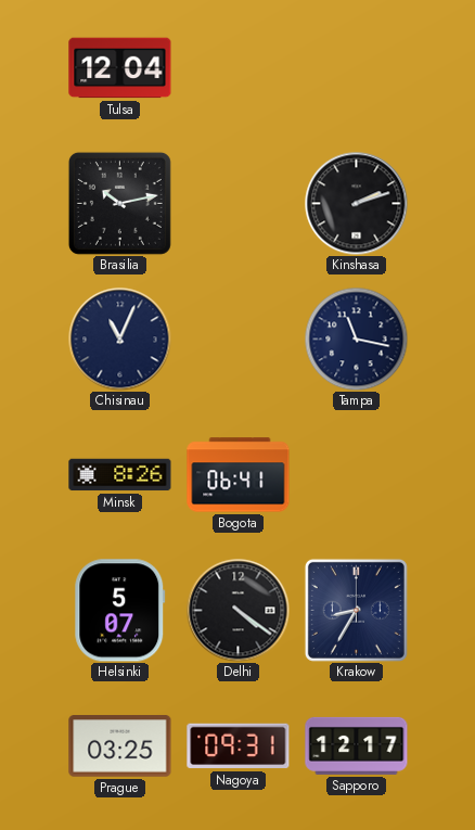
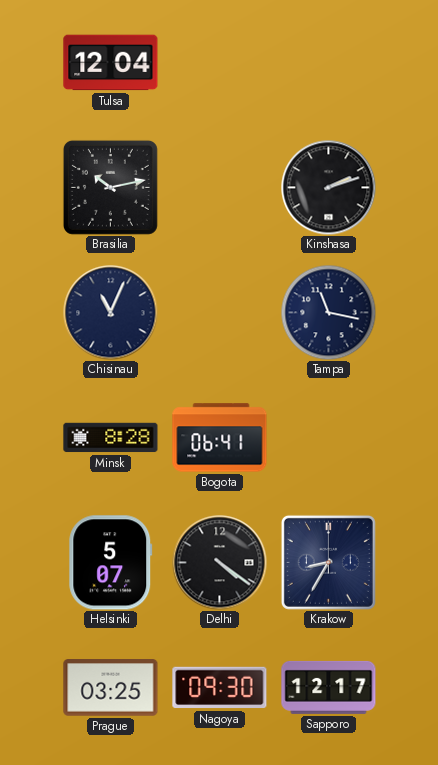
Minsk: 8:26 -> 8:28 (111, 438)
Nagoya: 09:31 -> 09:30 (220, 688)
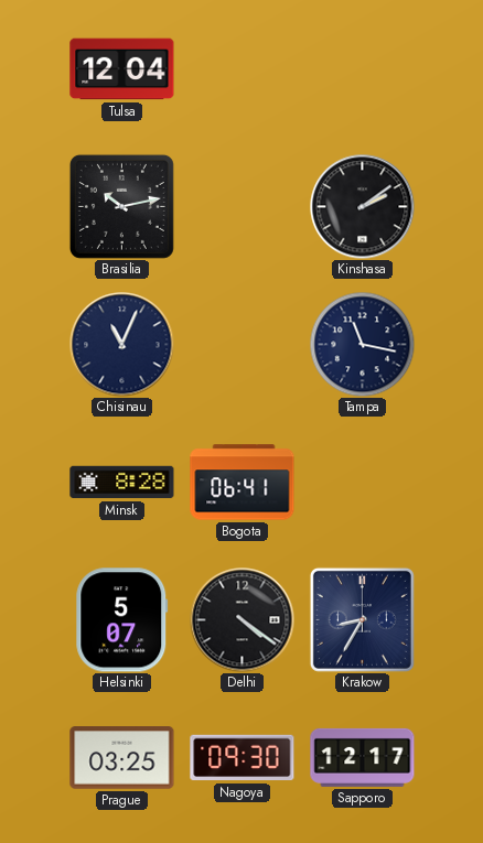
Kinshasa: 2:12 -> 2:09 (362, 206)
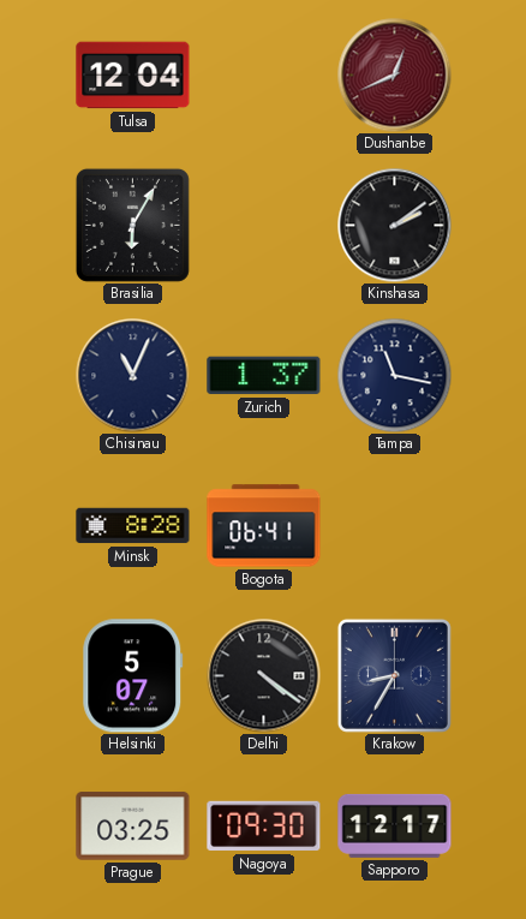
Dushanbe: none -> 12:41 (394, 74)
Brasilia: 10:13 -> 6:05 (132, 225)
Zurich: none -> 1:37 (264, 376)
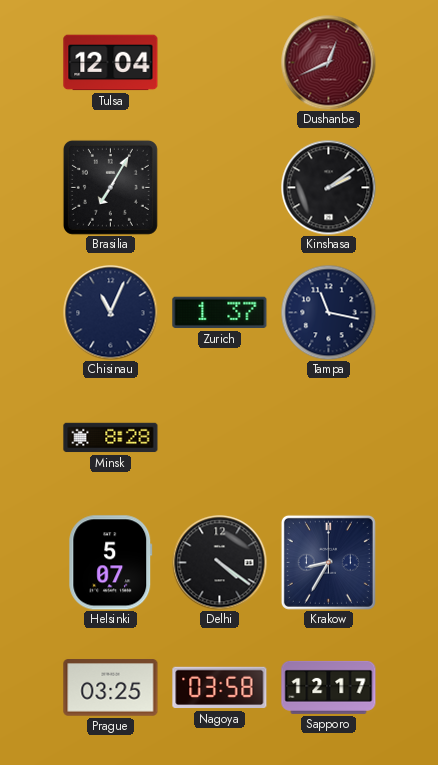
Brasilia: 6:05 -> 7:05 (110, 187)
Bogota: 06:41 -> none (264, 526)
Nagoya: 09:30 -> 03:58 (220, 688)
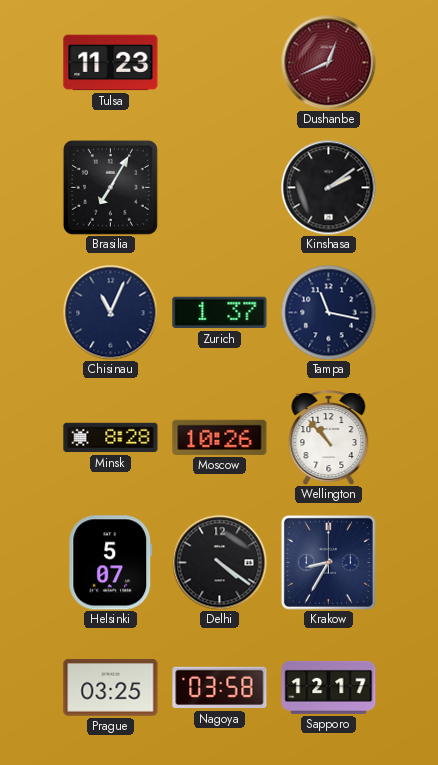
Tulsa: 12:04 -> 11:23 (111, 63)
Moscow: none -> 10:26 (220, 437)
Wellington: none -> 10:53 (329, 437)
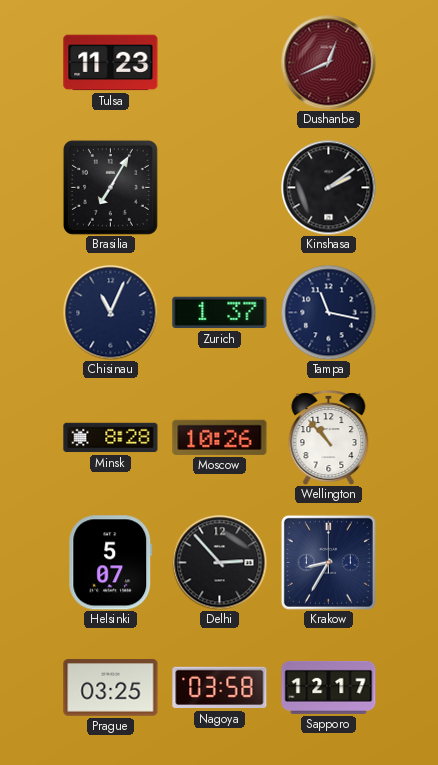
Delhi: 4:21 -> 2:53 (219, 562)
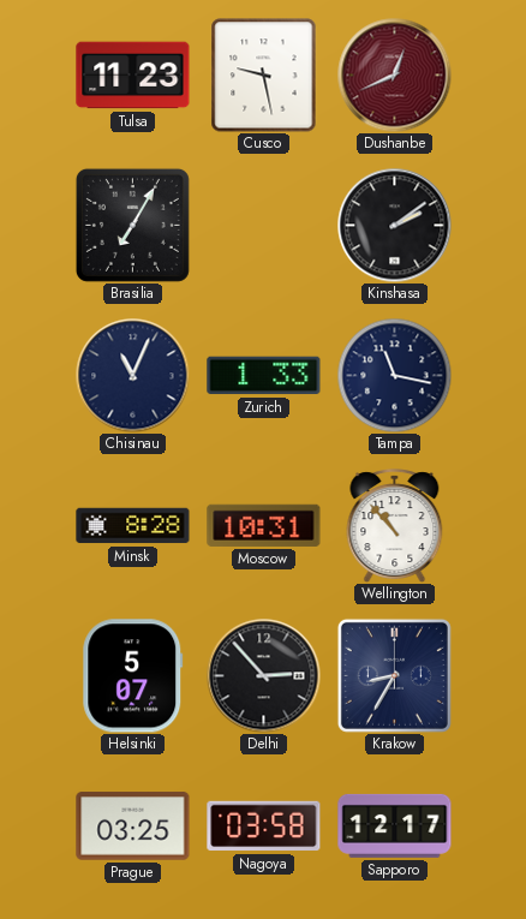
Cusco: none -> 9:28 (264, 76)
Zurich: 1:37 -> 1:33 (264, 376)
Moscow: 10:26 -> 10:31 (264, 525)
